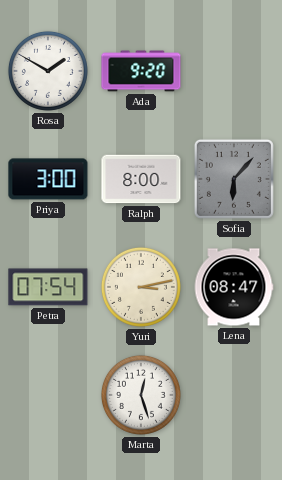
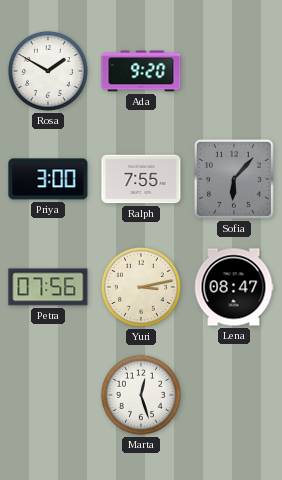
Ralph: 8:00 -> 7:55 (141, 179)
Petra: 07:54 -> 07:56 (48, 287)
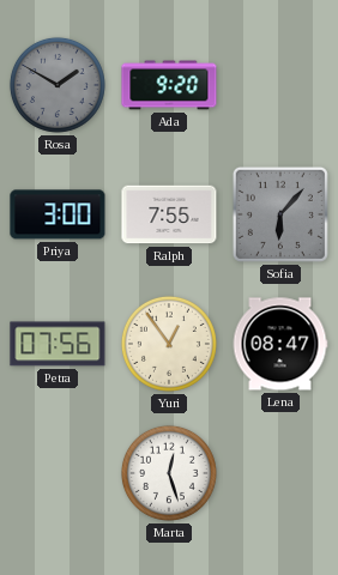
Rosa dial: white -> grey (58, 85)
Yuri: 3:13 -> 12:54 (169, 344)
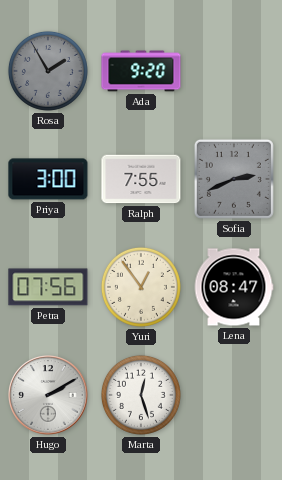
Rosa: 1:50 -> 1:55 (48, 71)
Sofia: 6:07 -> 2:41 (234, 179)
Hugo: none -> 2:10 (48, 395)
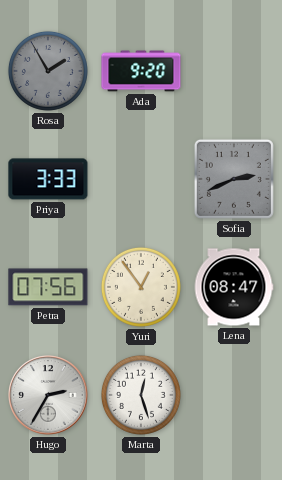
Priya: 3:00 -> 3:33 (48, 179)
Ralph: 7:55 -> none (141, 179)
Hugo: 2:10 -> 2:35 (48, 395)
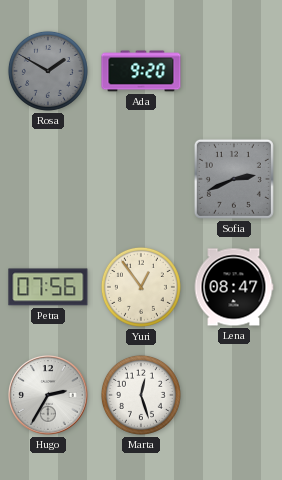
Rosa: 1:55 -> 1:50 (48, 71)
Priya: 3:33 -> none (48, 179)
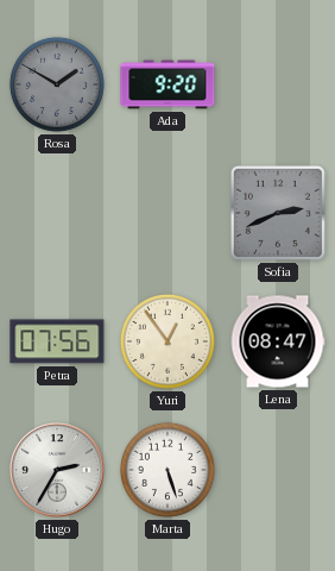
Marta: 12:27 -> 5:27 (167, 470)
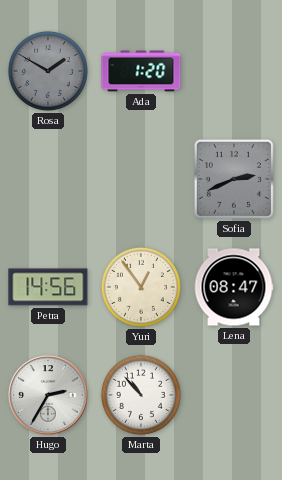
Ada: 9:20 -> 1:20 (141, 71)
Petra: 07:56 -> 14:56 (48, 287)
Marta: 5:27 -> 10:53 (141, 395)
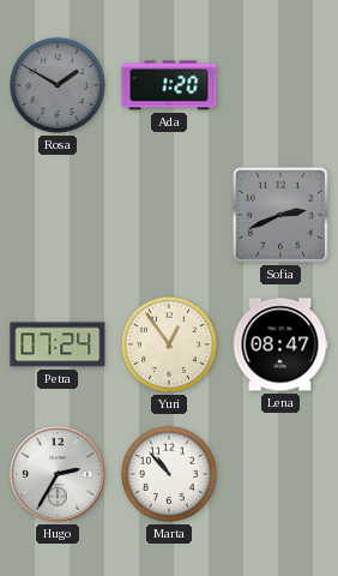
Petra: 14:56 -> 07:24 (58, 344)
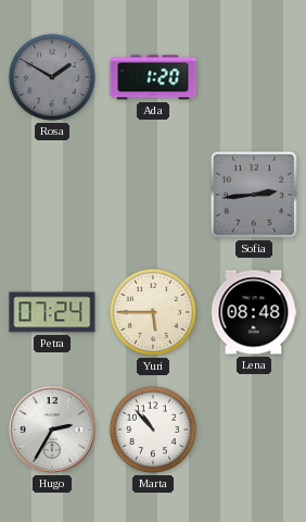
Sofia: 2:41 -> 2:44 (254, 195)
Yuri: 12:54 -> 5:45 (153, 312)
Lena: 08:47 -> 08:48 (254, 312)
